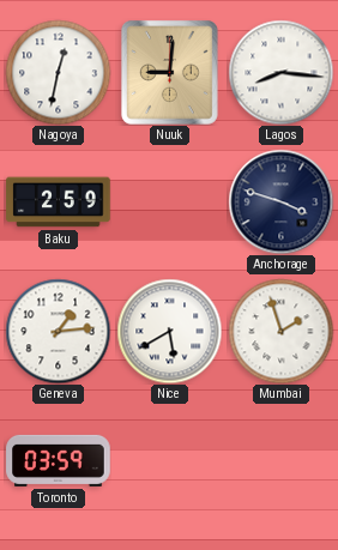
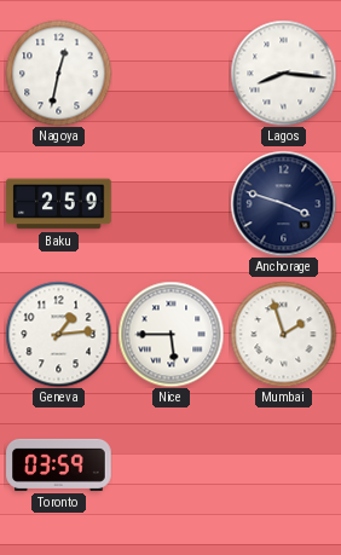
Nuuk: 9:01 -> none (169, 72)
Nice: 5:40 -> 5:45 (170, 334)
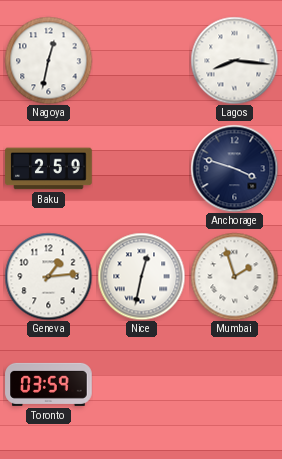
Nice: 5:45 -> 12:32 (141, 276)
